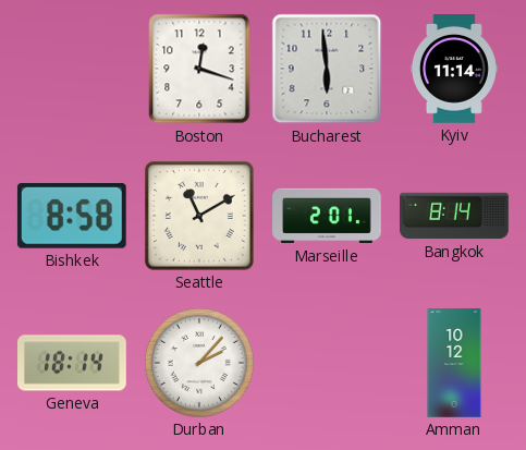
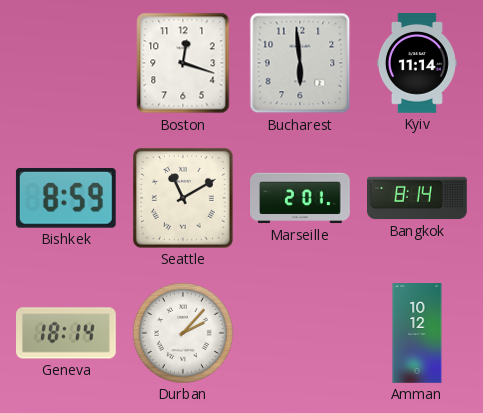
Bishkek: 8:58 -> 8:59 (66, 198)
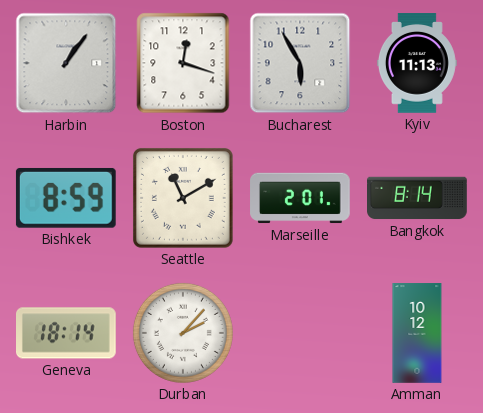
Harbin: none -> 1:06 (66, 63)
Bucharest: 5:59 -> 5:55 (300, 63)
Kyiv: 11:14 -> 11:13 (417, 63)
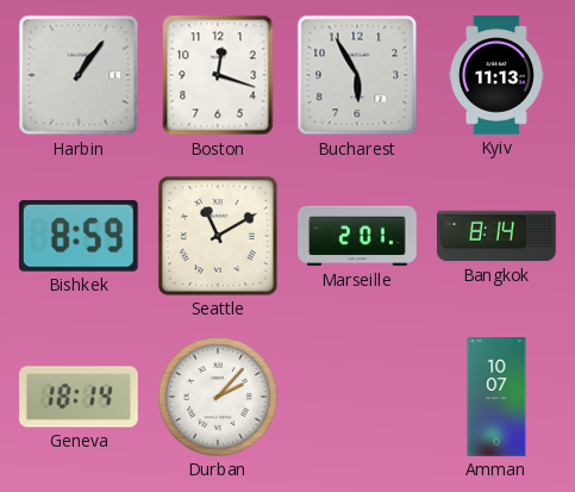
Amman: 10:12 -> 10:07 (496, 397)
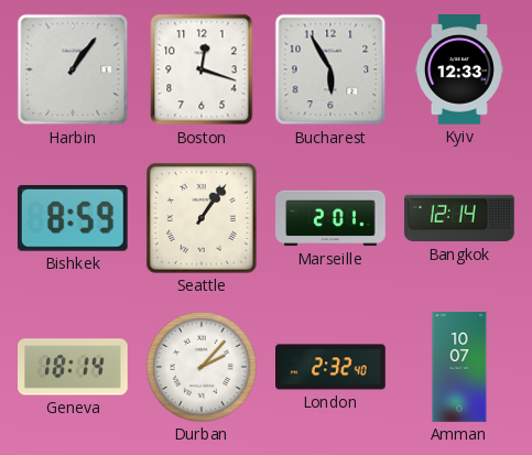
Kyiv: 11:13 -> 12:33 (459, 69)
Seattle: 11:10 -> 1:06 (202, 218)
Bangkok: 8:14 -> 12:14 (460, 218)
London: none -> 2:32 (332, 367)
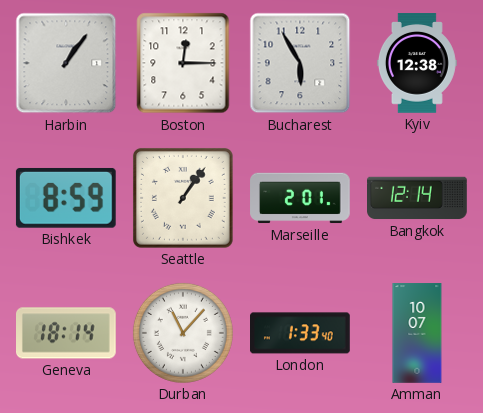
Boston: 12:18 -> 12:15 (183, 63)
Kyiv: 12:33 -> 12:38 (417, 63)
Durban: 2:07 -> 11:07 (183, 333)
London: 2:32 -> 1:33 (301, 333)
